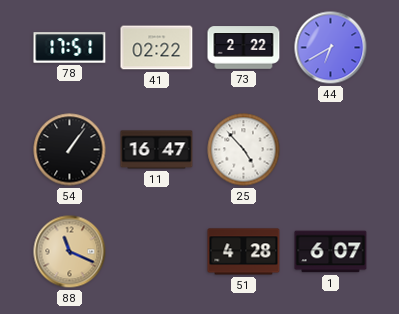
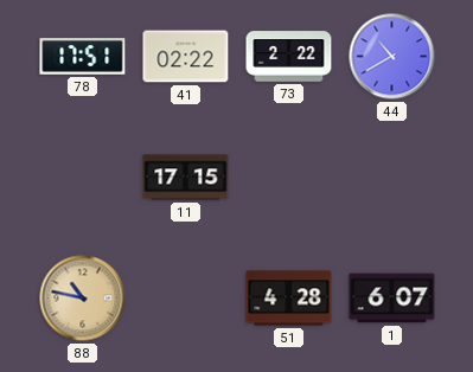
44: 6:40 -> 10:40 (392, 57)
54: 1:06 -> none (70, 150)
11: 16:47 -> 17:15 (186, 178)
25: 4:53 -> none (244, 150)
88: 11:19 -> 10:47 (83, 299)
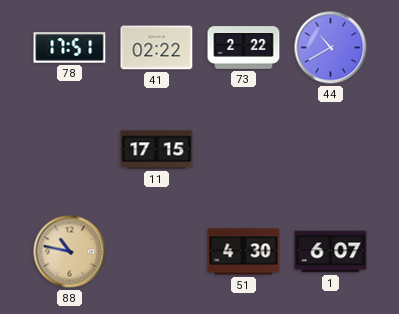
51: 4:28 -> 4:30 (244, 252)
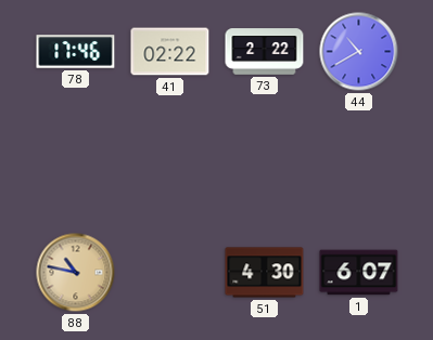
78: 17:51 -> 17:46 (76, 52)
11: 17:15 -> none (157, 150)
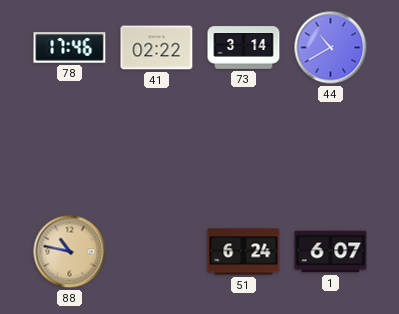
73: 2:22 -> 3:14 (244, 48)
51: 4:30 -> 6:24 (244, 252)
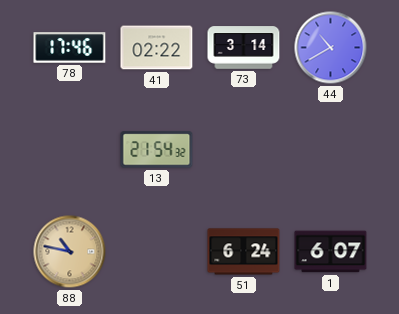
13: none -> 21:54 (157, 150)
